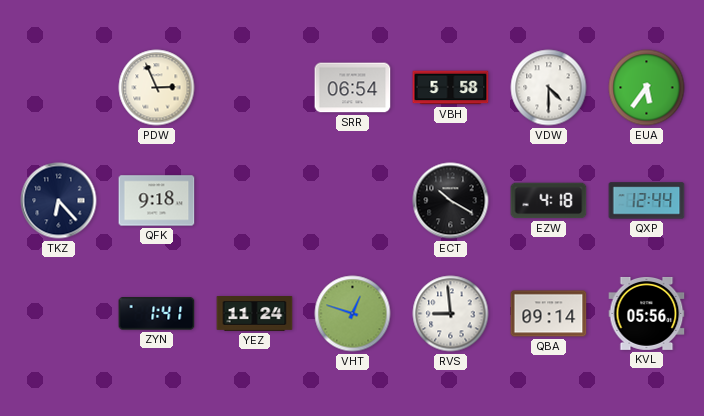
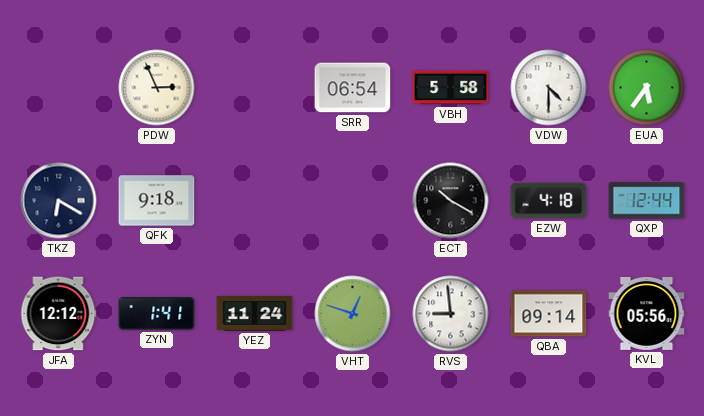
TKZ: 6:23 -> 6:20 (59, 201)
JFA: none -> 12:12 (58, 314)
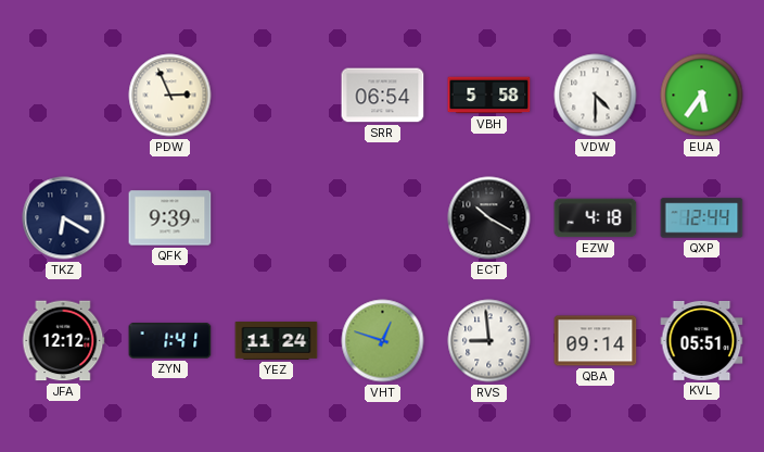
QFK: 9:18 -> 9:39 (170, 218)
KVL: 05:56 -> 05:51 (702, 340)
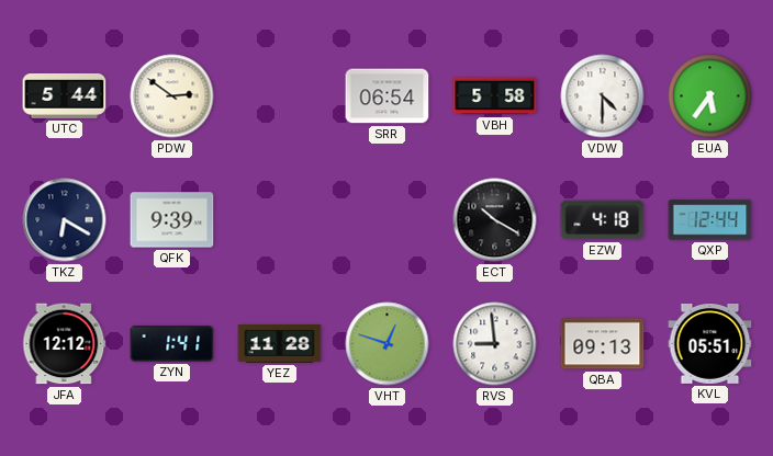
UTC: none -> 5:44 (65, 95)
PDW: 2:56 -> 2:51 (172, 96)
YEZ: 11:24 -> 11:28 (280, 344)
QBA: 09:14 -> 09:13 (603, 344)
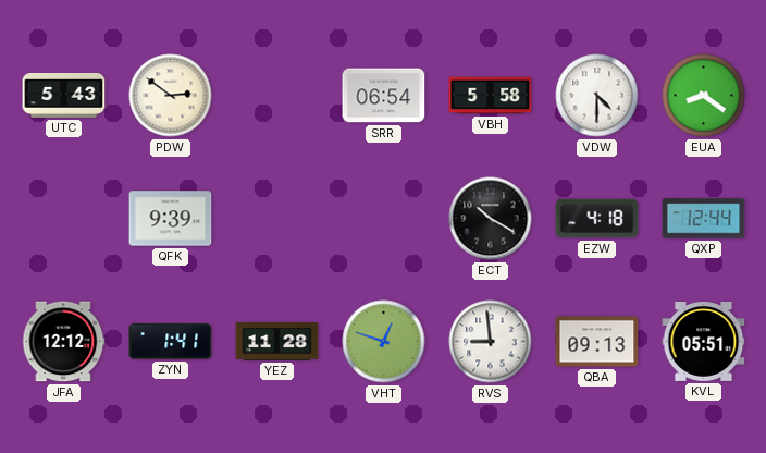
UTC: 5:44 -> 5:43 (64, 95)
EUA: 5:36 -> 8:21 (704, 96)
TKZ: 6:20 -> none (65, 220)
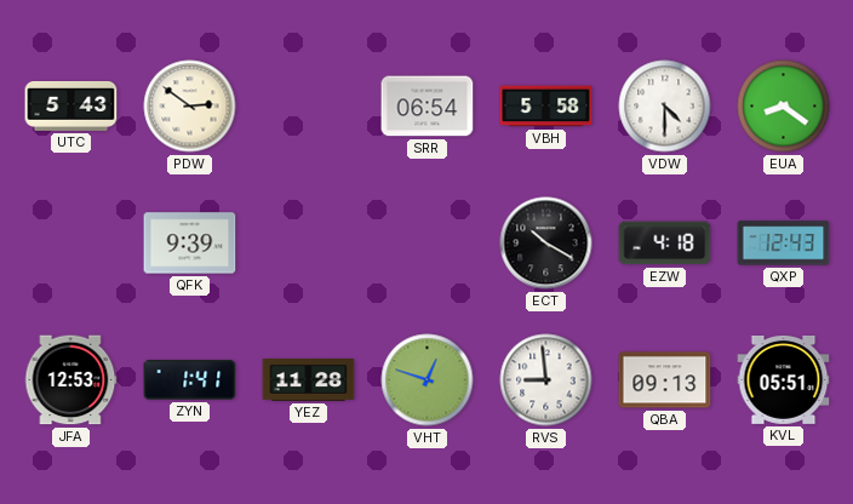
QXP: 12:44 -> 12:43 (784, 244)
JFA: 12:12 -> 12:53 (70, 380)
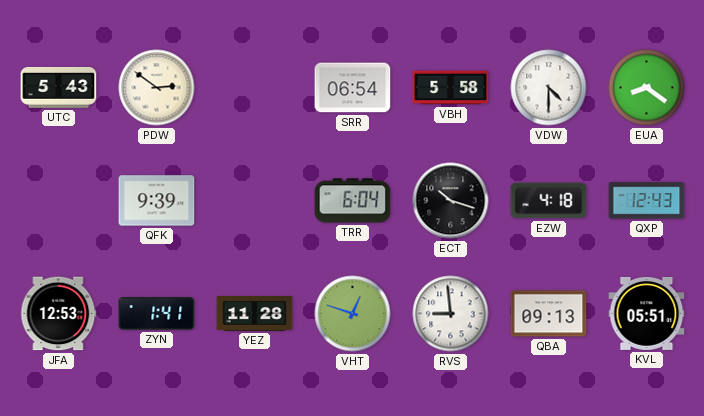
TRR: none -> 6:04 (353, 201)
ECT: 10:20 -> 10:18 (451, 201)
